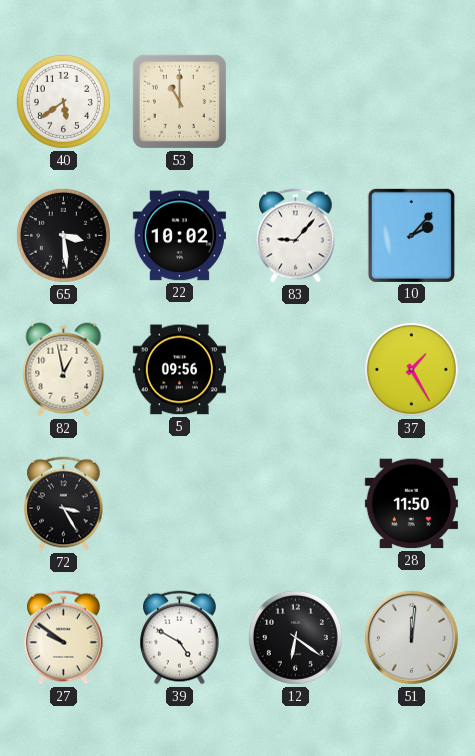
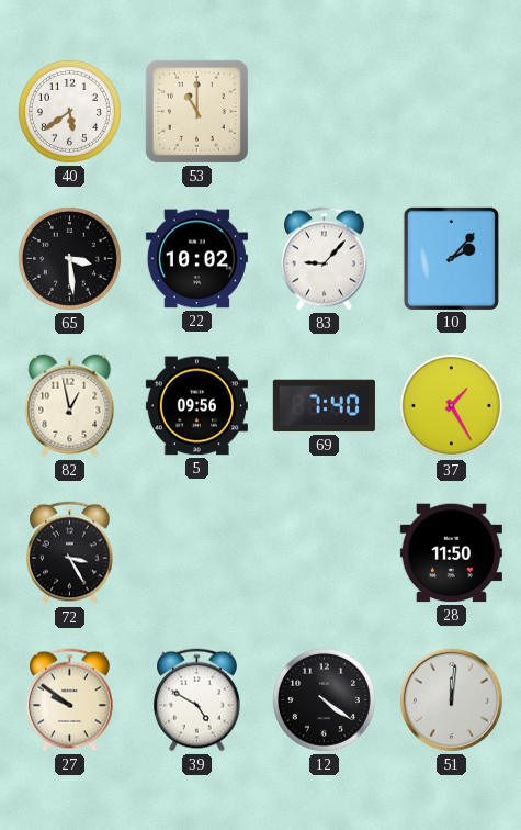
69: none -> 7:40 (324, 406)
12: 6:21 -> 4:21 (324, 699)
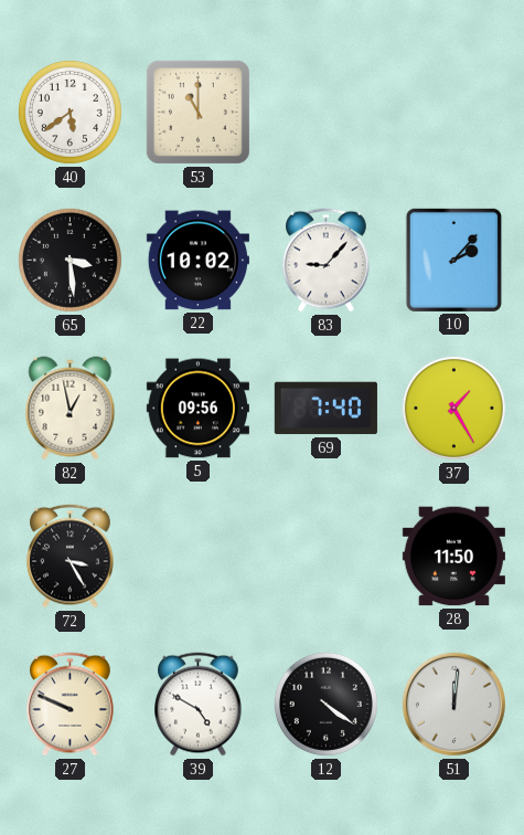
27: 9:51 -> 9:49 (71, 705)
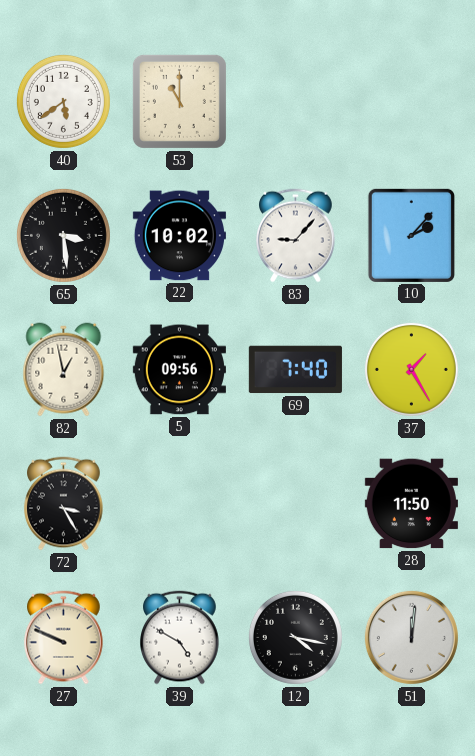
12: 4:21 -> 4:17 (295, 637)
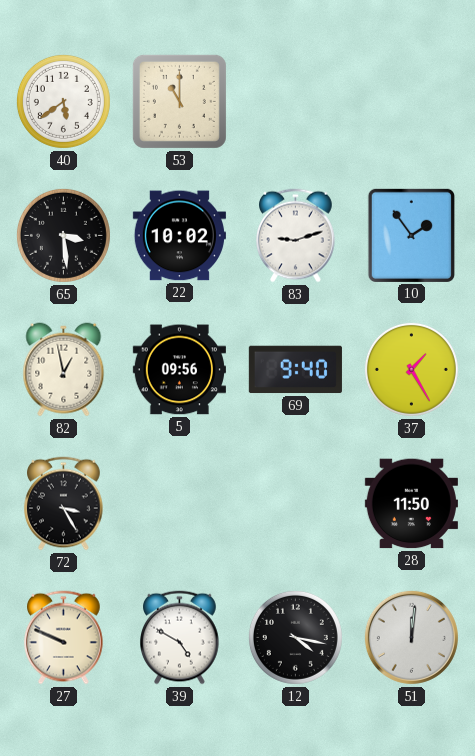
83: 9:07 -> 9:12 (296, 236)
10: 2:07 -> 1:54 (411, 235)
69: 7:40 -> 9:40 (295, 370)
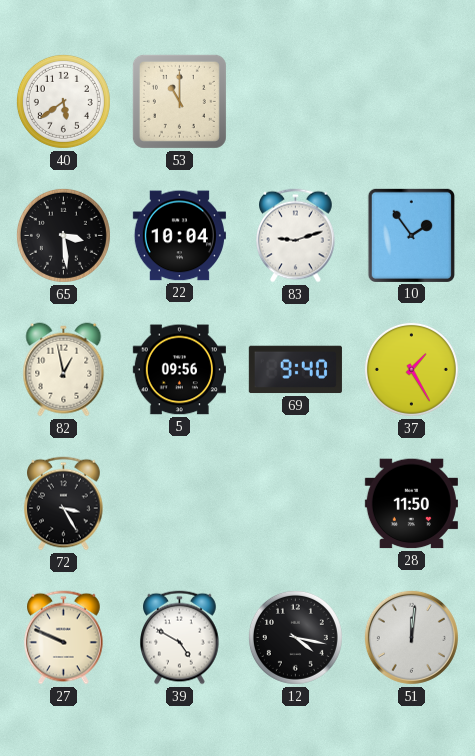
22: 10:02 -> 10:04 (179, 236)
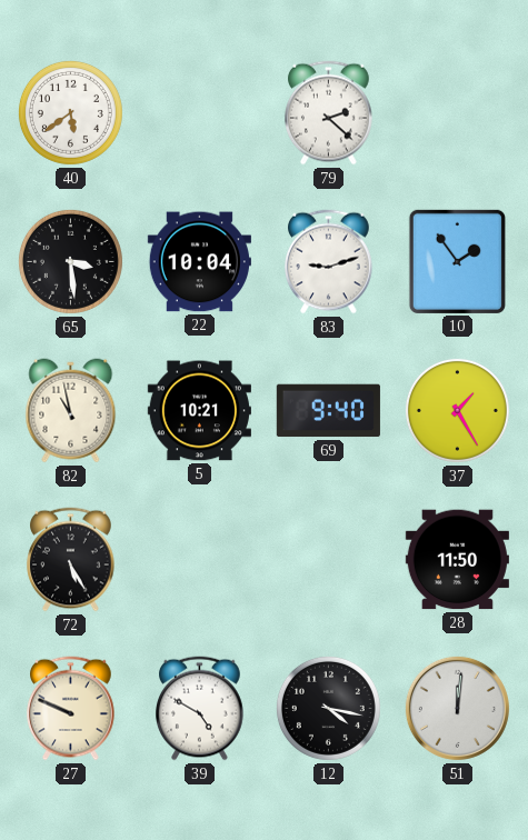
53: 11:00 -> none (179, 101)
79: none -> 2:22 (329, 113)
82: 12:58 -> 10:58 (71, 411)
5: 09:56 -> 10:21 (199, 411)
72: 3:25 -> 5:25 (71, 560)
